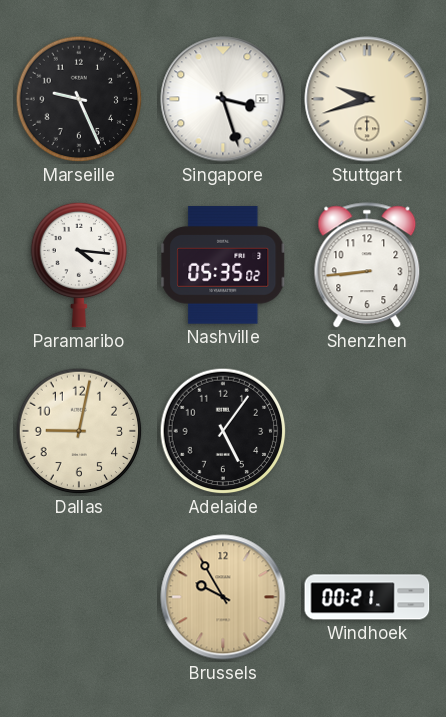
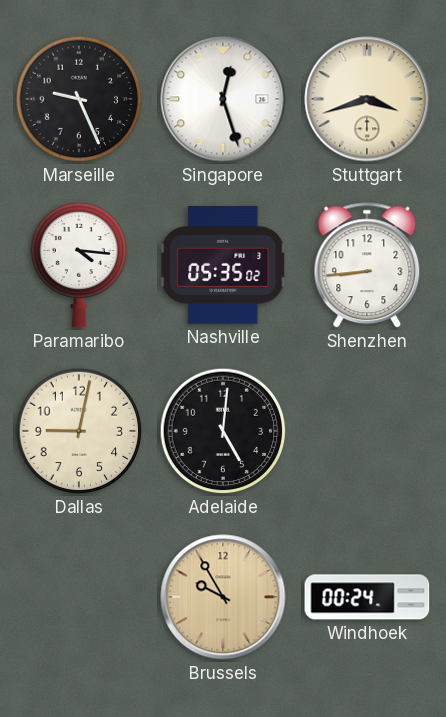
Singapore: 3:27 -> 12:27 (223, 99)
Stuttgart: 9:42 -> 3:42 (367, 99)
Adelaide: 5:06 -> 5:01 (223, 431)
Windhoek: 00:21 -> 00:24 (367, 597)
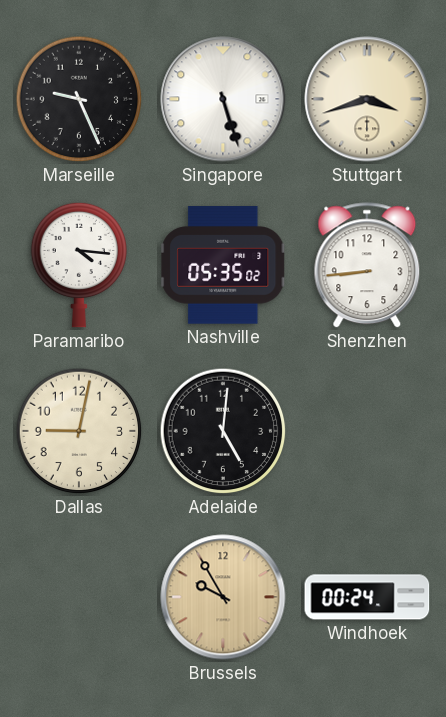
Singapore: 12:27 -> 5:27 (223, 99)
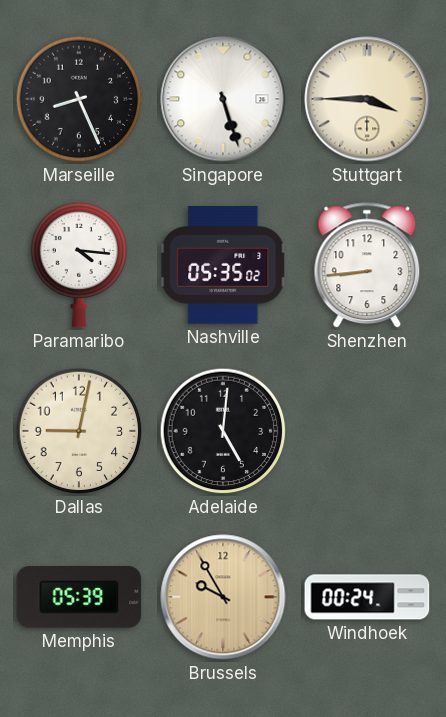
Marseille: 9:26 -> 8:26 (79, 99)
Stuttgart: 3:42 -> 3:45 (367, 99)
Memphis: none -> 05:39 (79, 598)
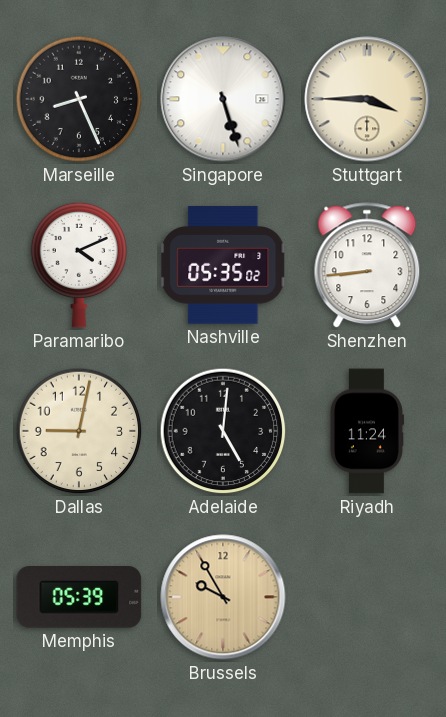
Paramaribo: 4:16 -> 4:11 (78, 265)
Riyadh: none -> 11:24 (367, 431)
Windhoek: 00:24 -> none (367, 597)
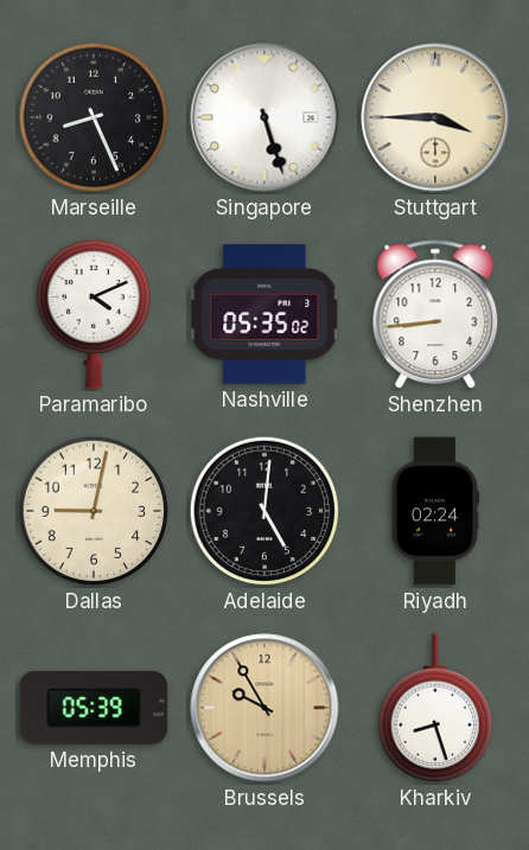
Riyadh: 11:24 -> 02:24 (435, 511)
Kharkiv: none -> 8:27 (434, 708)
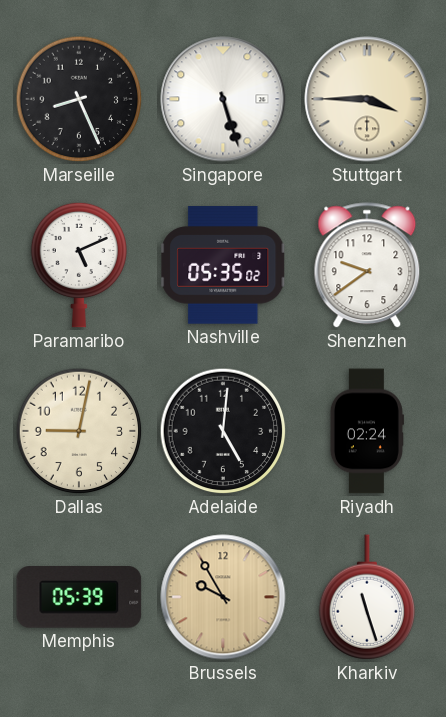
Paramaribo: 4:11 -> 5:11 (78, 265)
Shenzhen: 8:44 -> 9:39 (367, 266)
Kharkiv: 8:27 -> 11:27 (366, 597)
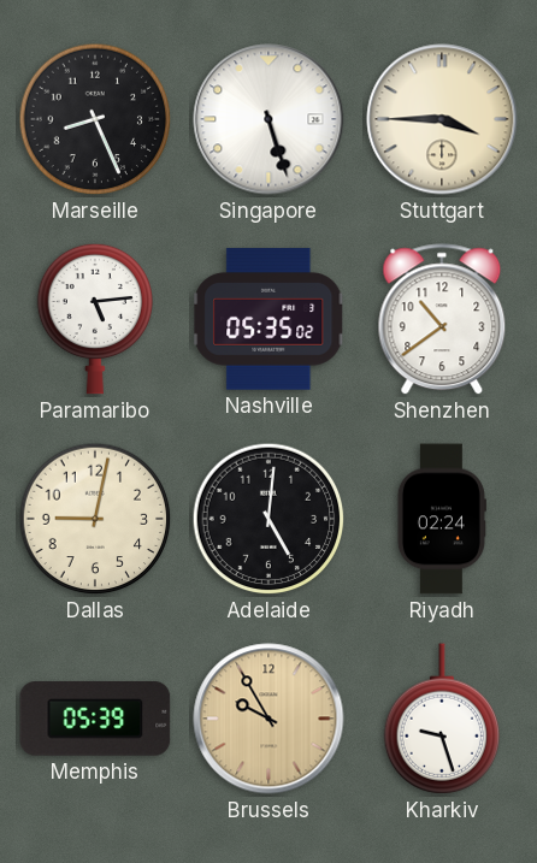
Paramaribo: 5:11 -> 5:14 (94, 319)
Shenzhen: 9:39 -> 10:39 (442, 320)
Kharkiv: 11:27 -> 9:27 (441, 719)
